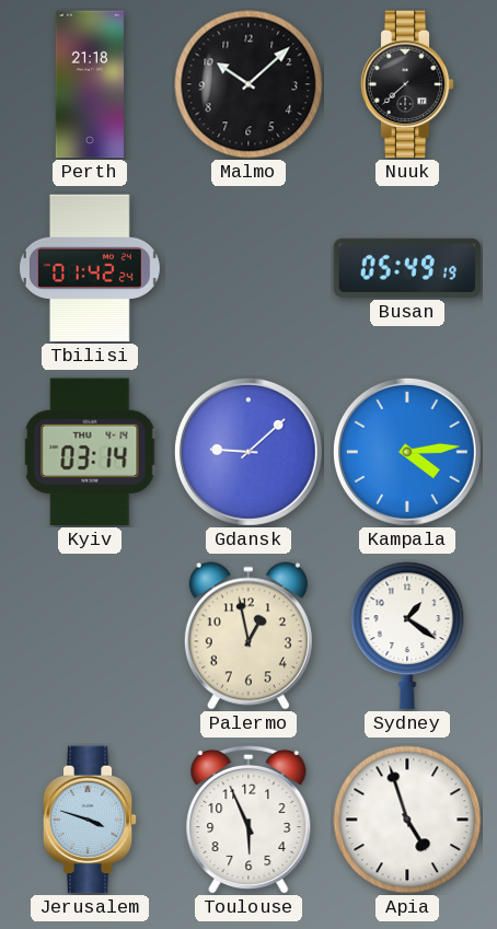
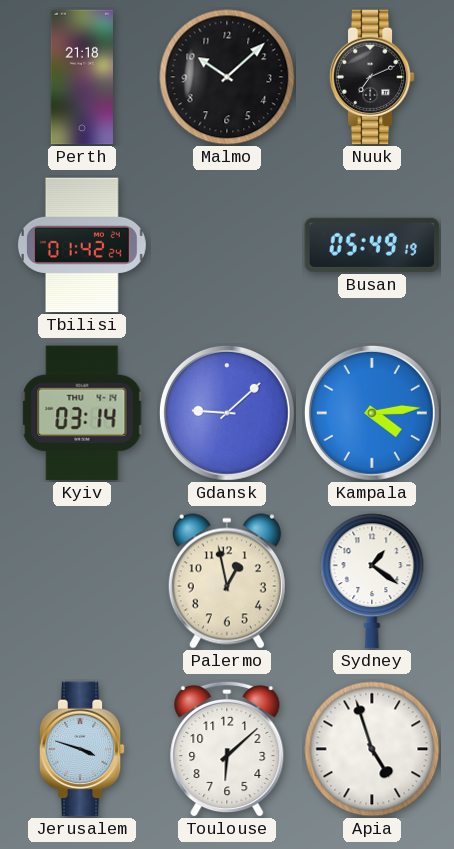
Nuuk: 7:38 -> 7:11 (372, 77)
Toulouse: 5:56 -> 6:08 (227, 749)
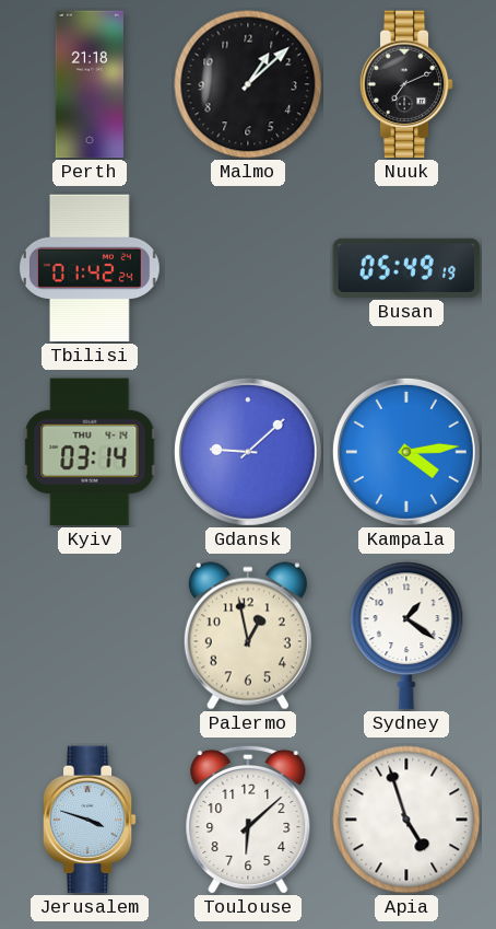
Malmo: 10:08 -> 1:08 (248, 84)
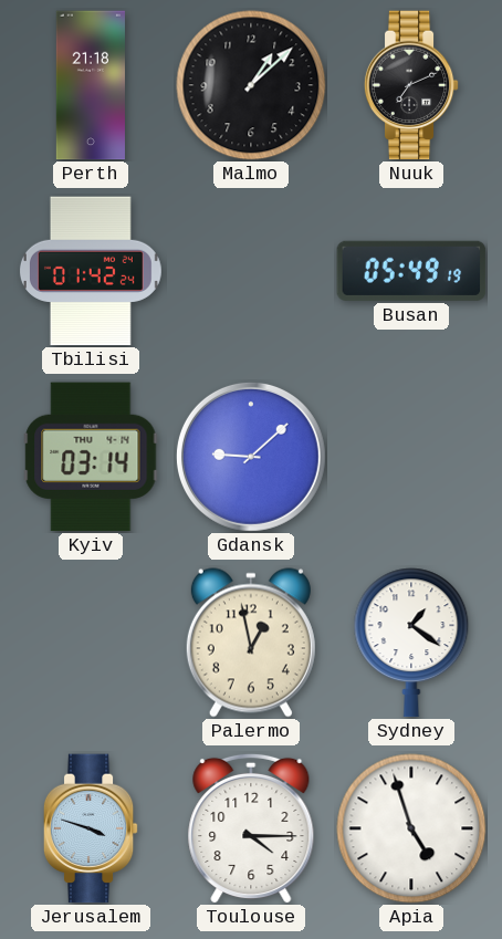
Kampala: 4:14 -> none (406, 452)
Toulouse: 6:08 -> 4:15 (251, 828)
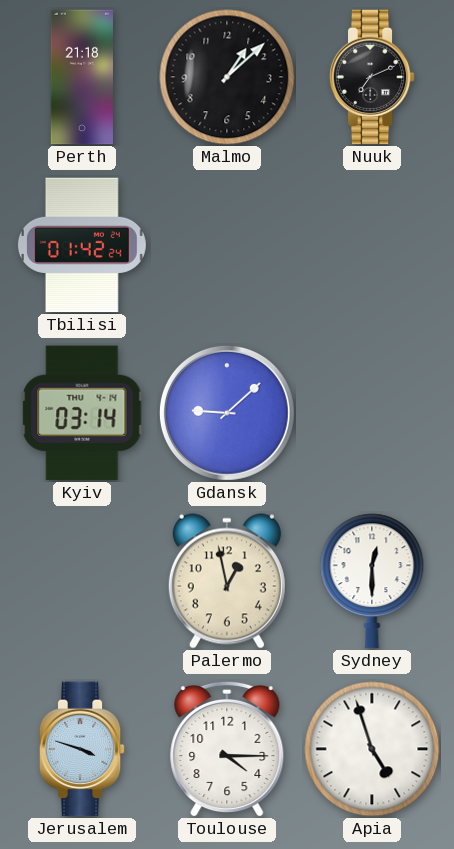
Busan: 05:49 -> none (411, 271)
Sydney: 1:21 -> 12:30 (372, 581)
